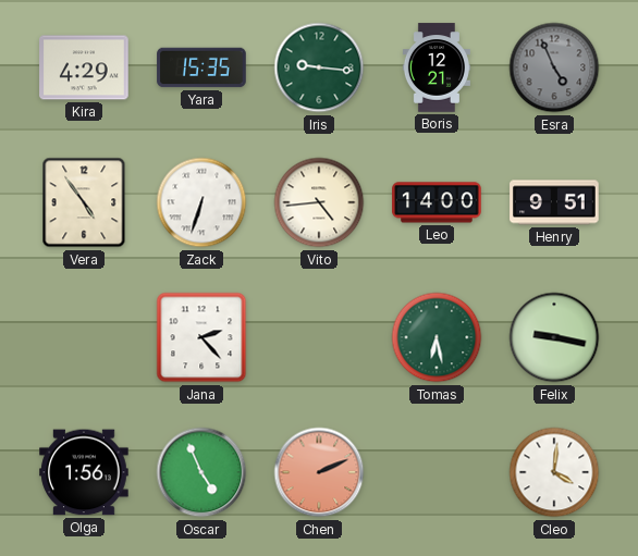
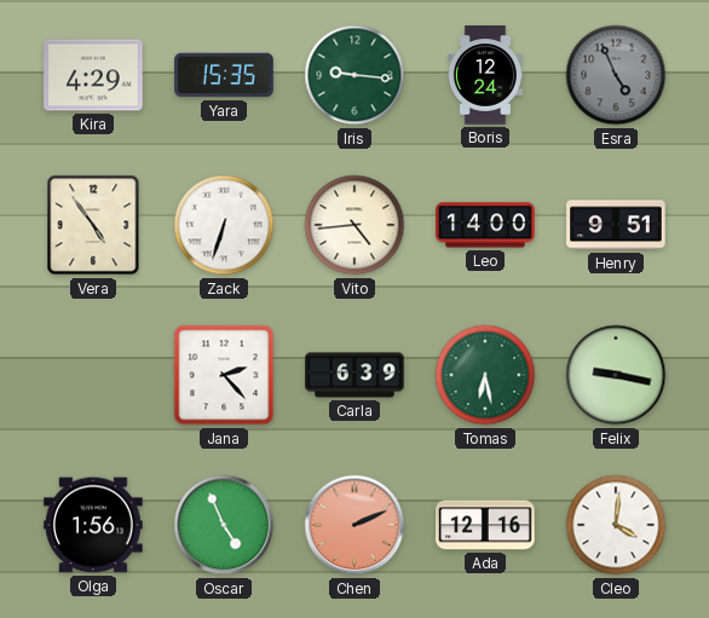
Boris: 12:21 -> 12:24 (485, 75)
Carla: none -> 6:39 (354, 375)
Ada: none -> 12:16 (485, 525)
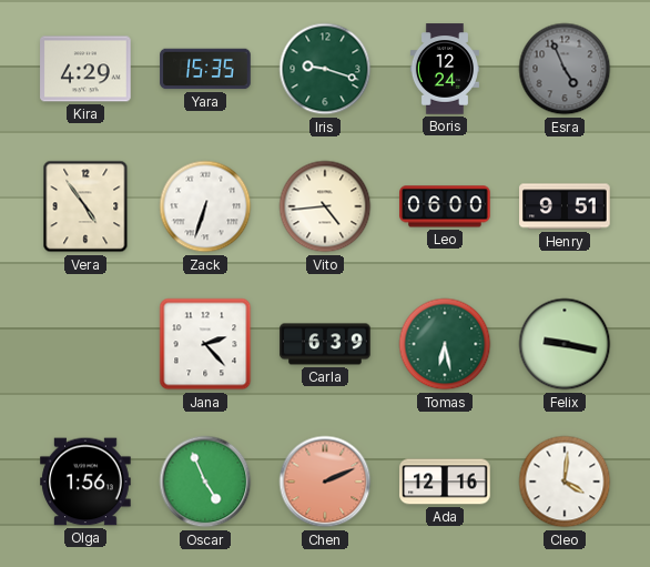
Iris: 9:16 -> 9:18 (325, 69)
Leo: 14:00 -> 06:00 (445, 206)
